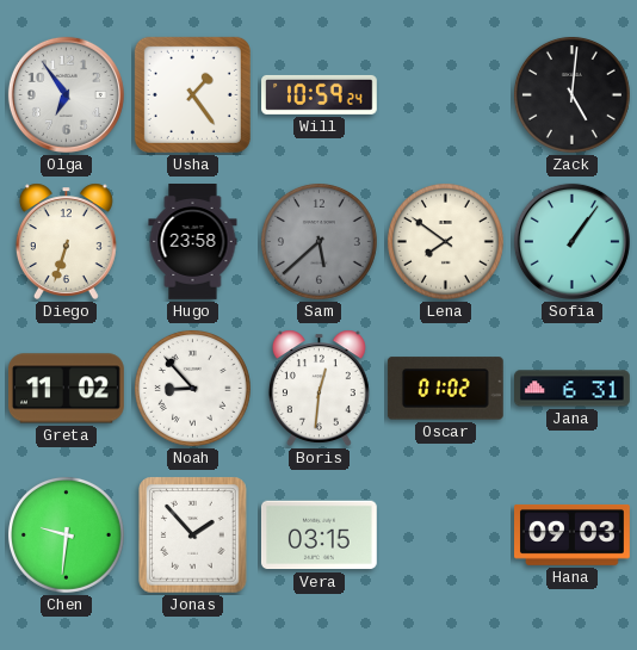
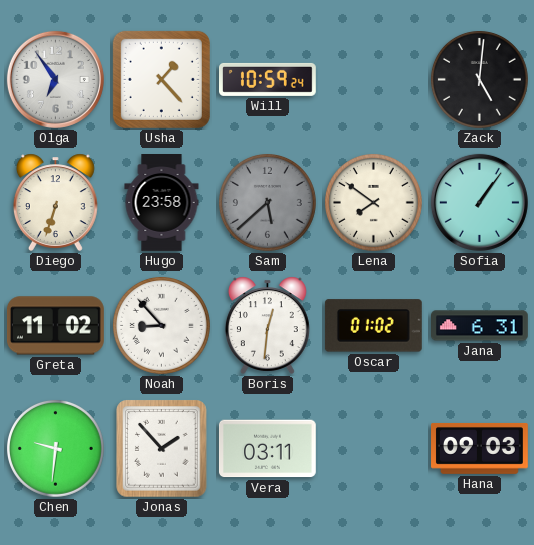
Usha: 1:24 -> 1:23 (161, 79)
Vera: 03:15 -> 03:11 (267, 449)
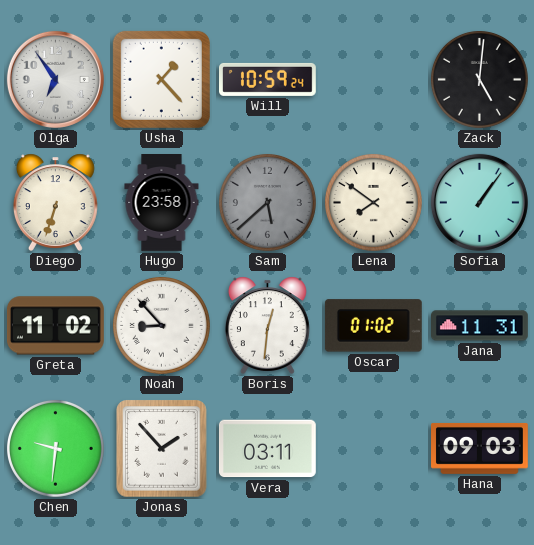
Jana: 6:31 -> 11:31 (480, 326)
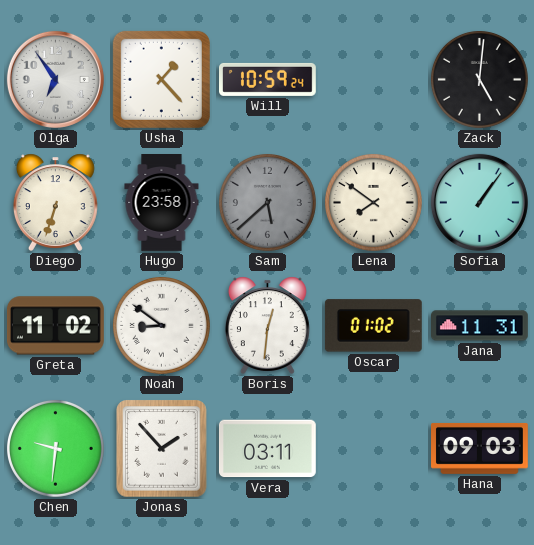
Noah: 8:53 -> 8:51 (161, 325)
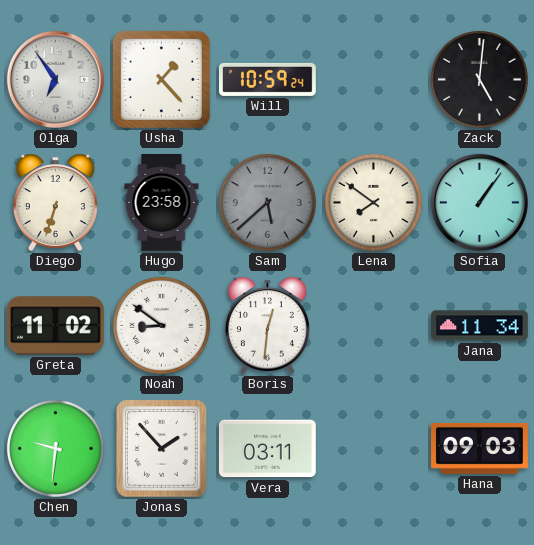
Oscar: 01:02 -> none (373, 326)
Jana: 11:31 -> 11:34 (480, 326)
